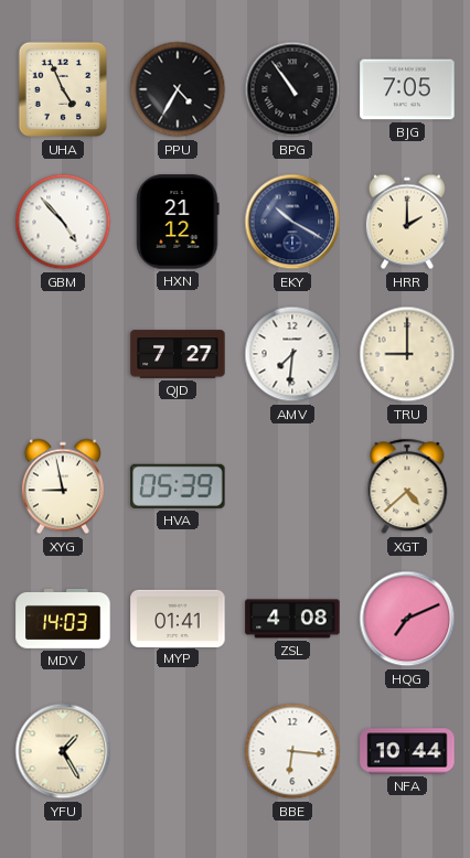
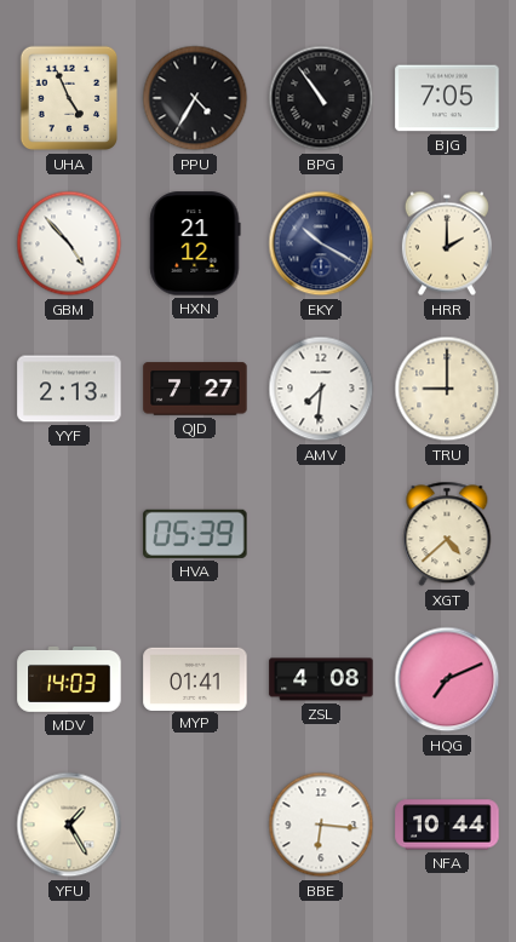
YYF: none -> 2:13 (69, 389)
XYG: 8:58 -> none (63, 486)
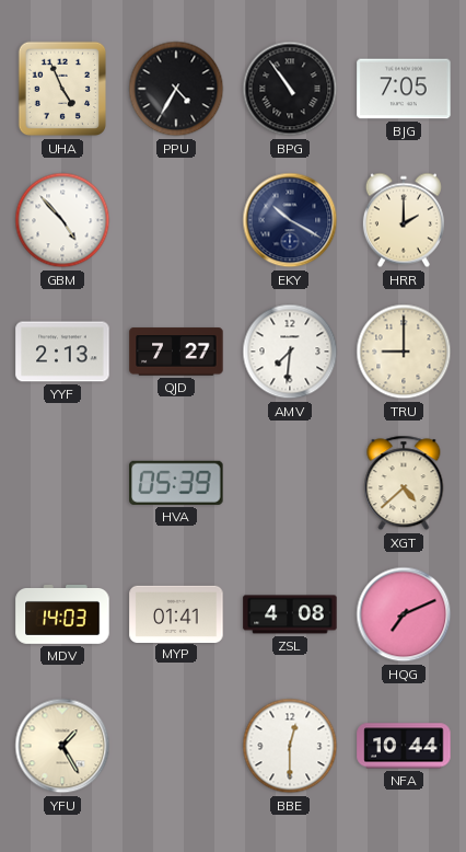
HXN: 21:12 -> none (195, 243)
BBE: 6:16 -> 12:30 (290, 746)
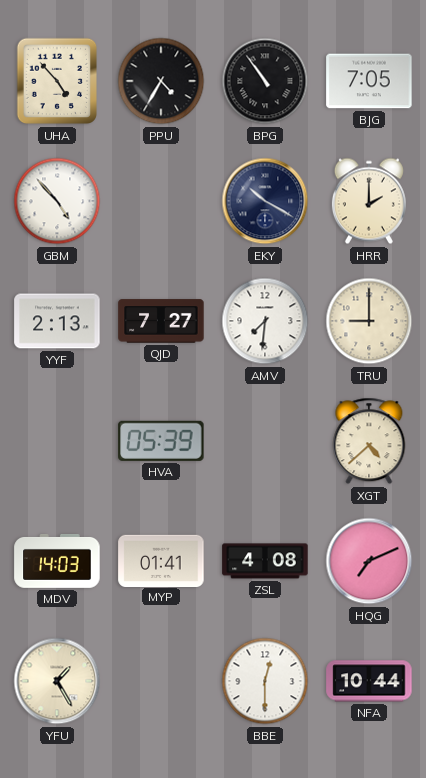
UHA: 4:56 -> 4:53 (56, 81)
